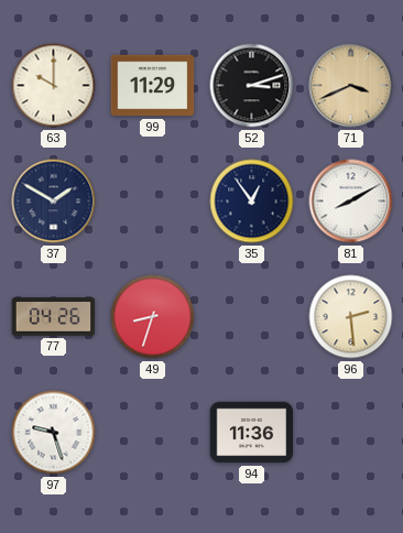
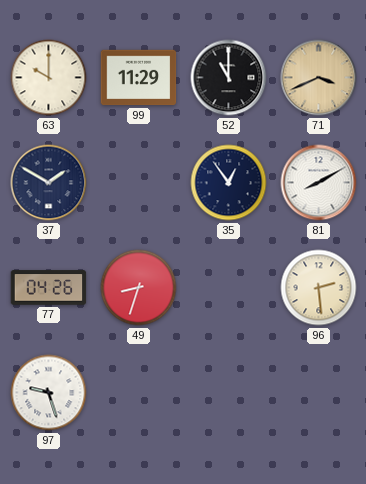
52: 3:12 -> 11:00 (229, 78)
94: 11:36 -> none (252, 433)
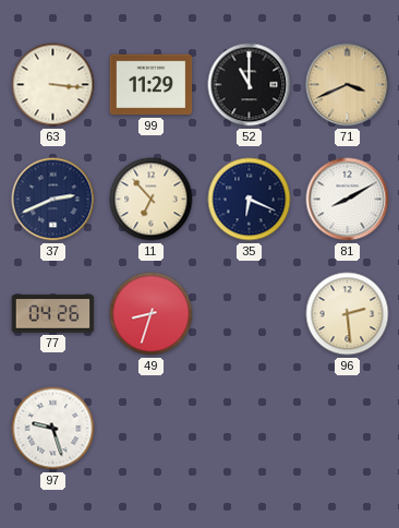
63: 10:00 -> 3:16 (53, 85)
37: 1:50 -> 2:41 (53, 200)
11: none -> 6:53 (152, 200)
35: 12:54 -> 6:19 (250, 200)
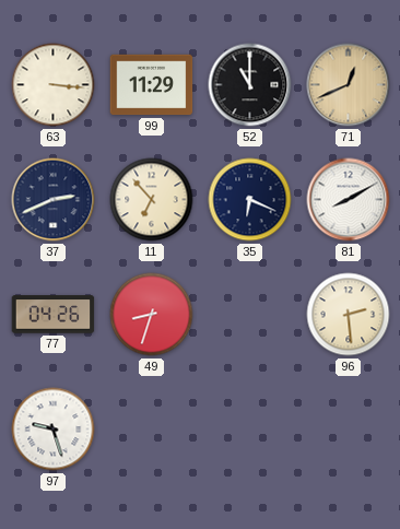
71: 3:41 -> 12:41 (349, 85)
